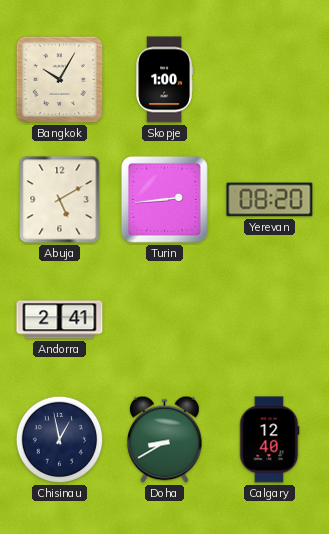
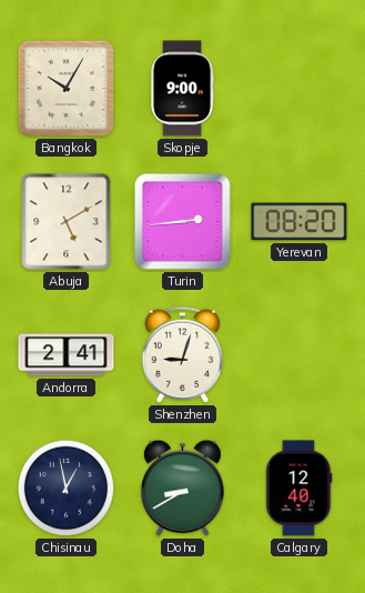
Skopje: 1:00 -> 9:00 (182, 89)
Shenzhen: none -> 9:03 (183, 354)
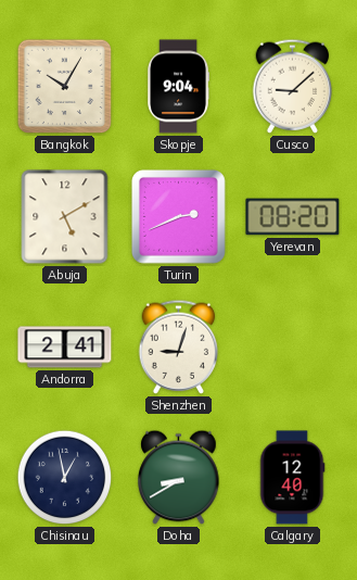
Skopje: 9:00 -> 9:04 (178, 87)
Cusco: none -> 9:08 (293, 86)
Turin: 2:44 -> 2:41 (178, 216)
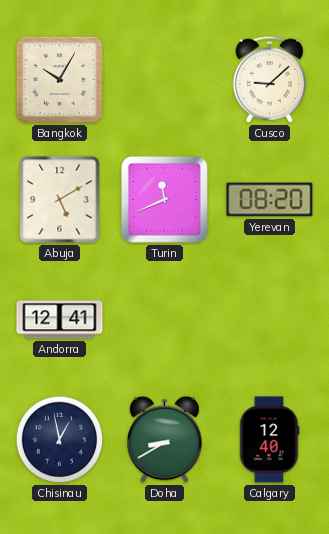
Skopje: 9:04 -> none (178, 87)
Turin: 2:41 -> 11:41 (164, 199)
Andorra: 2:41 -> 12:41 (60, 320)
Shenzhen: 9:03 -> none (179, 346)
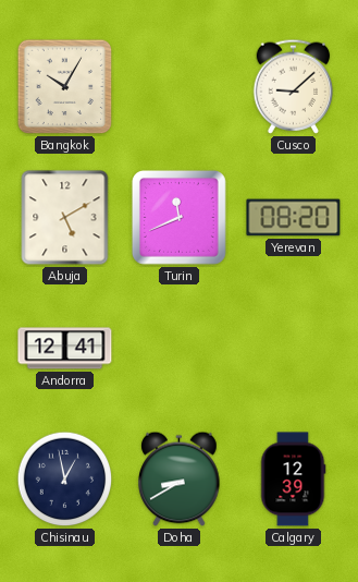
Calgary: 12:40 -> 12:39 (293, 480)
